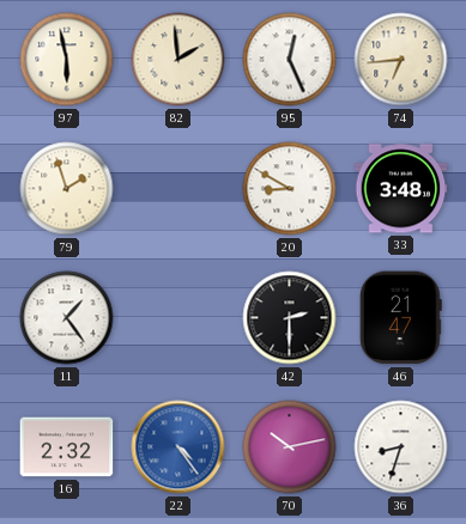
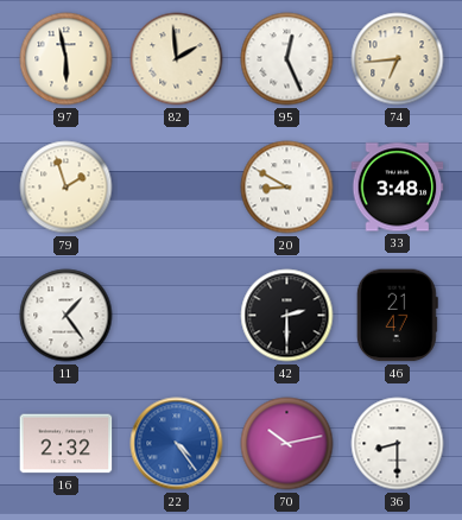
36: 8:33 -> 8:30 (398, 444)
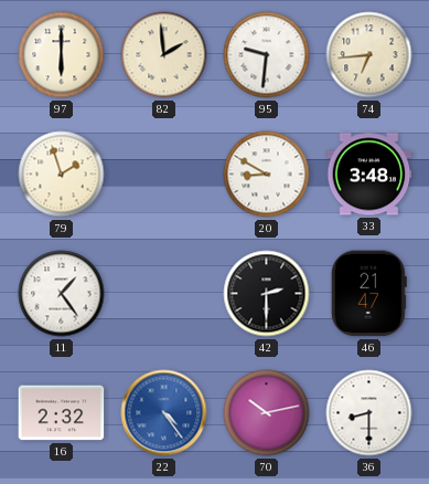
97: 5:58 -> 6:00 (62, 55)
95: 12:26 -> 9:31 (267, 55)
